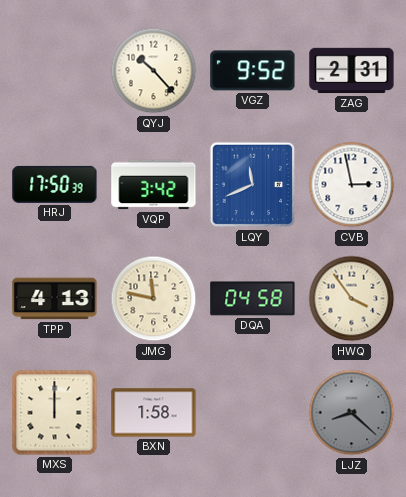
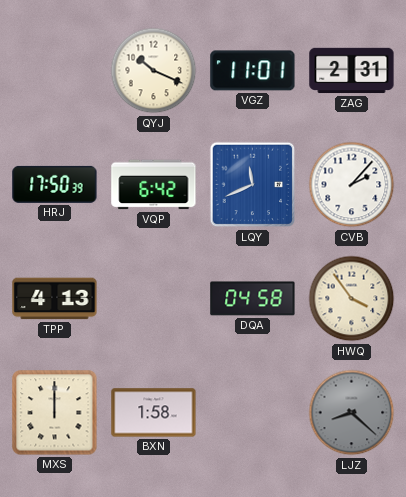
QYJ: 10:23 -> 10:19 (154, 71)
VGZ: 9:52 -> 11:01 (253, 71)
VQP: 3:42 -> 6:42 (154, 185)
CVB: 2:58 -> 2:07 (352, 185)
JMG: 11:47 -> none (154, 299)
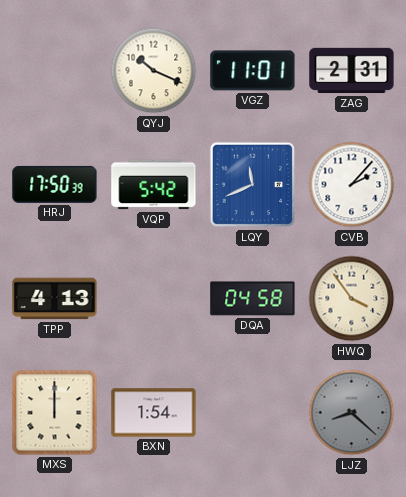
VQP: 6:42 -> 5:42 (154, 185)
BXN: 1:58 -> 1:54 (154, 413)
